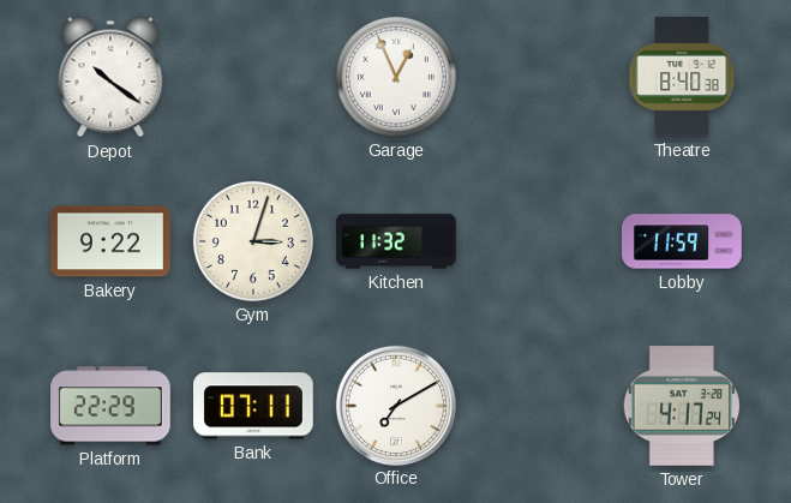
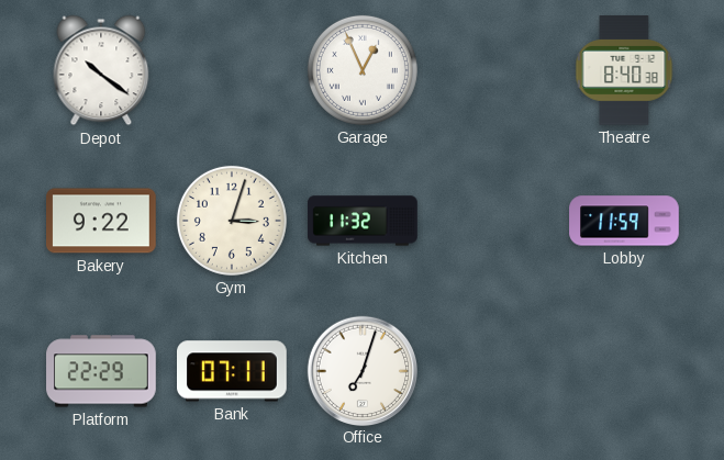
Office: 7:10 -> 7:03 (361, 370)
Tower: 4:17 -> none (681, 407)
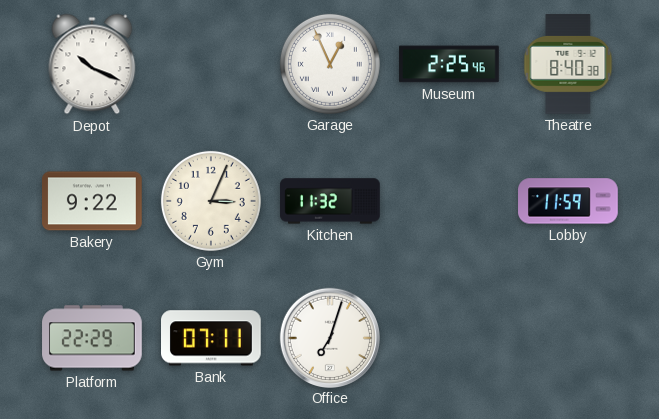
Depot: 10:21 -> 10:19 (92, 64)
Museum: none -> 2:25 (449, 64)
Gym: 3:03 -> 3:04 (211, 201)
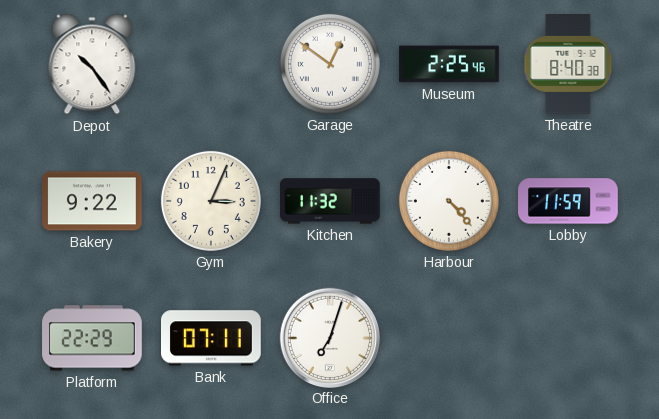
Depot: 10:19 -> 10:24 (92, 64)
Garage: 12:56 -> 12:51 (330, 64)
Harbour: none -> 4:23 (449, 201)
